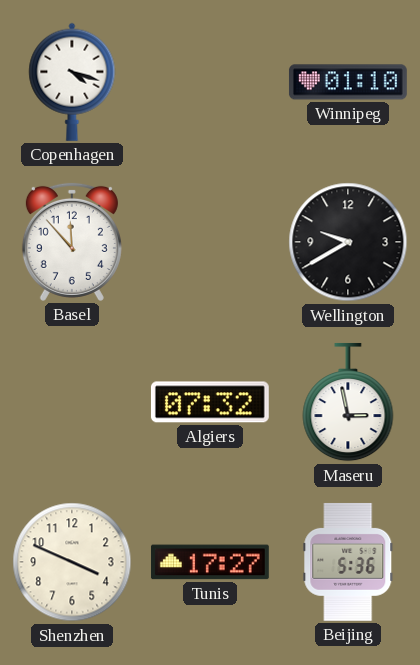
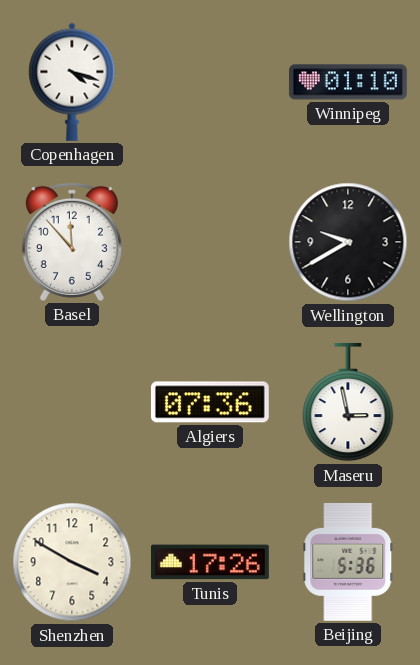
Algiers: 07:32 -> 07:36 (210, 402)
Shenzhen: 3:49 -> 3:50 (72, 562)
Tunis: 17:27 -> 17:26 (210, 562)
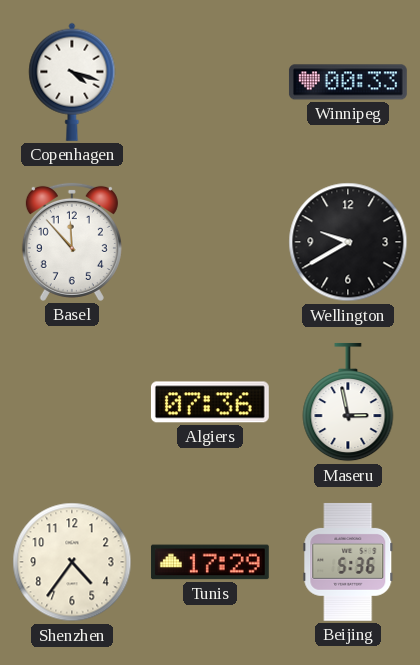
Winnipeg: 01:10 -> 00:33 (348, 82)
Shenzhen: 3:50 -> 4:36 (72, 562)
Tunis: 17:26 -> 17:29 (210, 562)
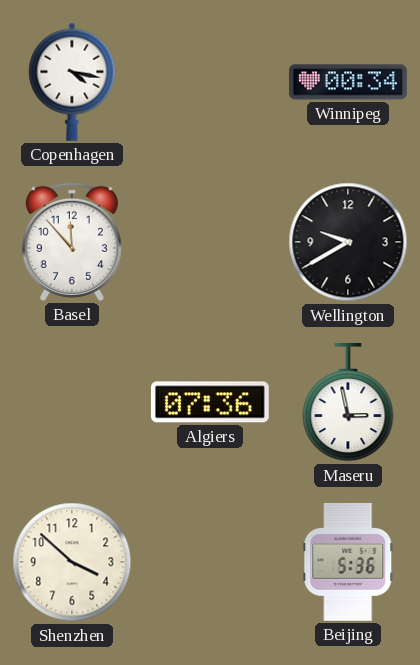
Copenhagen: 4:18 -> 4:17 (72, 82)
Winnipeg: 00:33 -> 00:34 (348, 82)
Shenzhen: 4:36 -> 3:52 (72, 562)
Tunis: 17:29 -> none (210, 562)
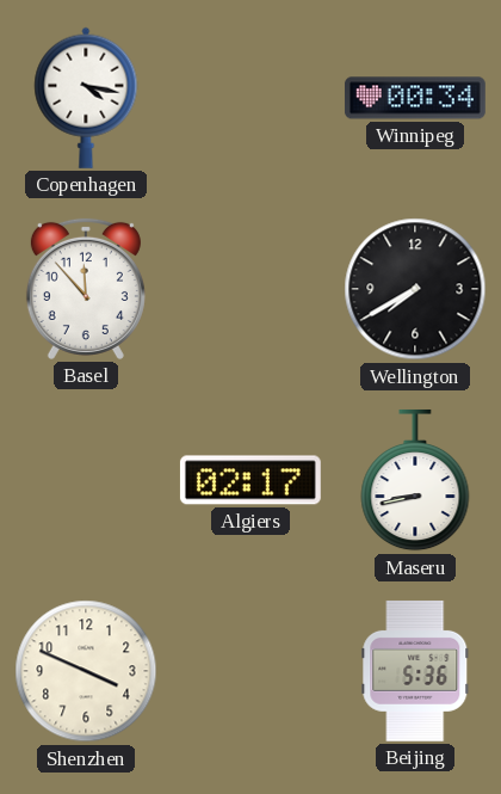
Wellington: 9:40 -> 7:40 (415, 289)
Algiers: 07:36 -> 02:17 (250, 480)
Maseru: 2:58 -> 8:43 (415, 480)
Shenzhen: 3:52 -> 3:49 (86, 671)
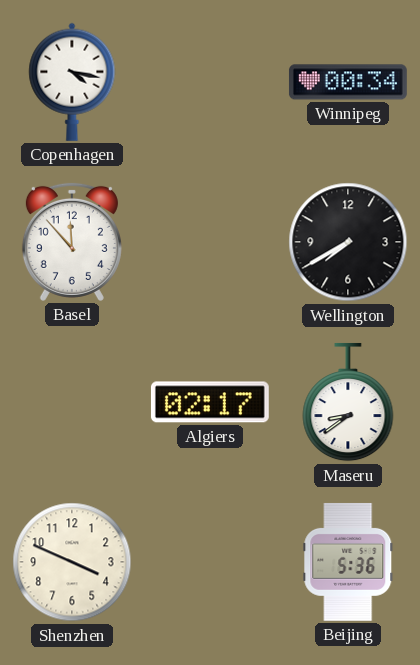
Maseru: 8:43 -> 8:39 (348, 402)
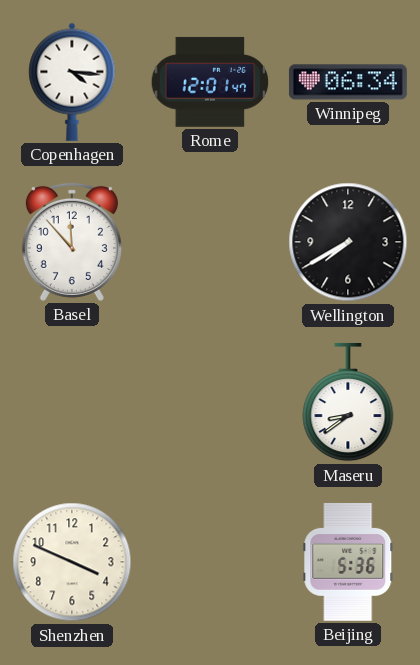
Copenhagen: 4:17 -> 4:16 (72, 82)
Rome: none -> 12:01 (210, 82)
Winnipeg: 00:34 -> 06:34 (348, 82)
Algiers: 02:17 -> none (210, 402)
